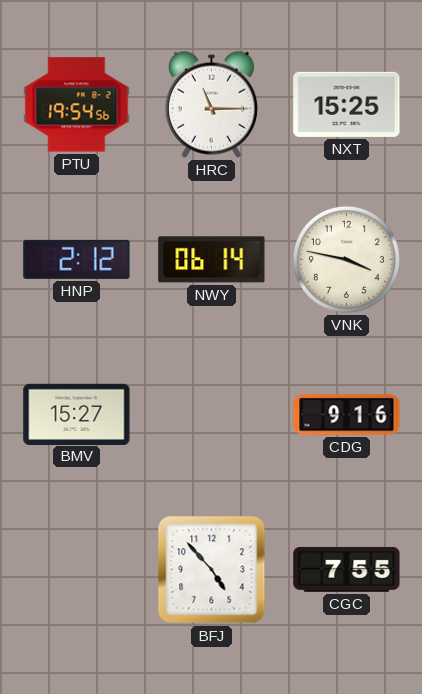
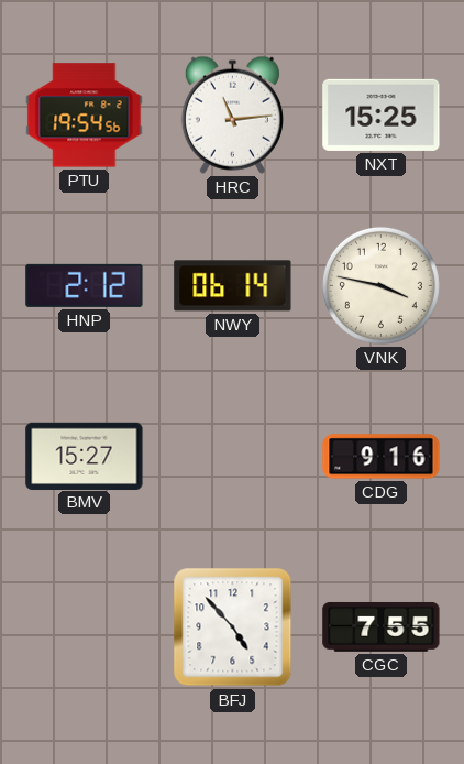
HRC: 11:15 -> 11:14 (232, 114)
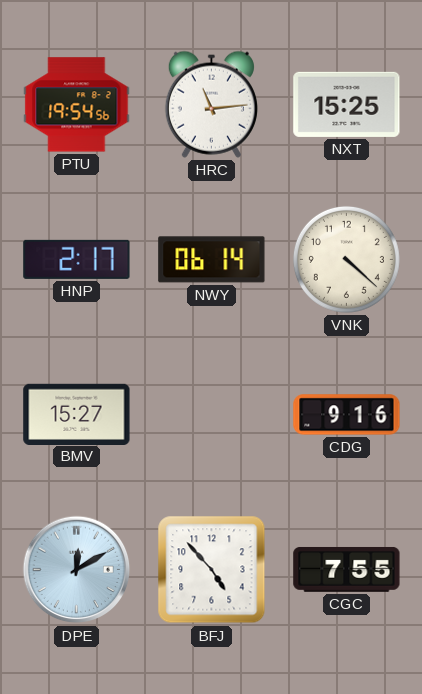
HNP: 2:12 -> 2:17 (77, 259)
VNK: 3:47 -> 4:22 (346, 259)
DPE: none -> 12:10 (77, 570)
